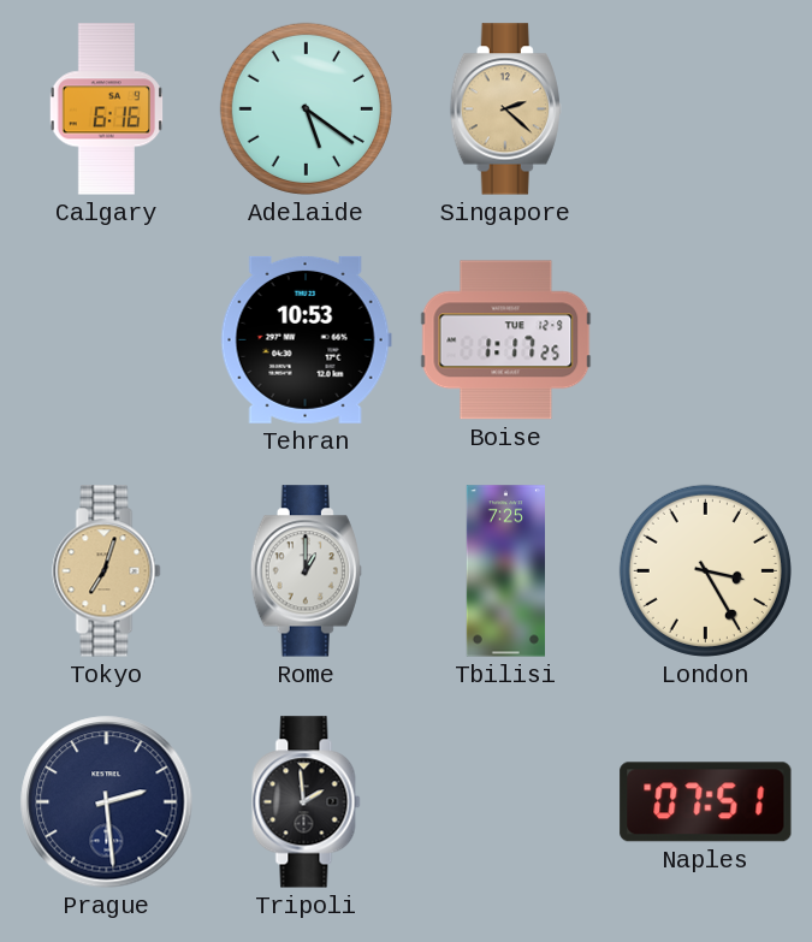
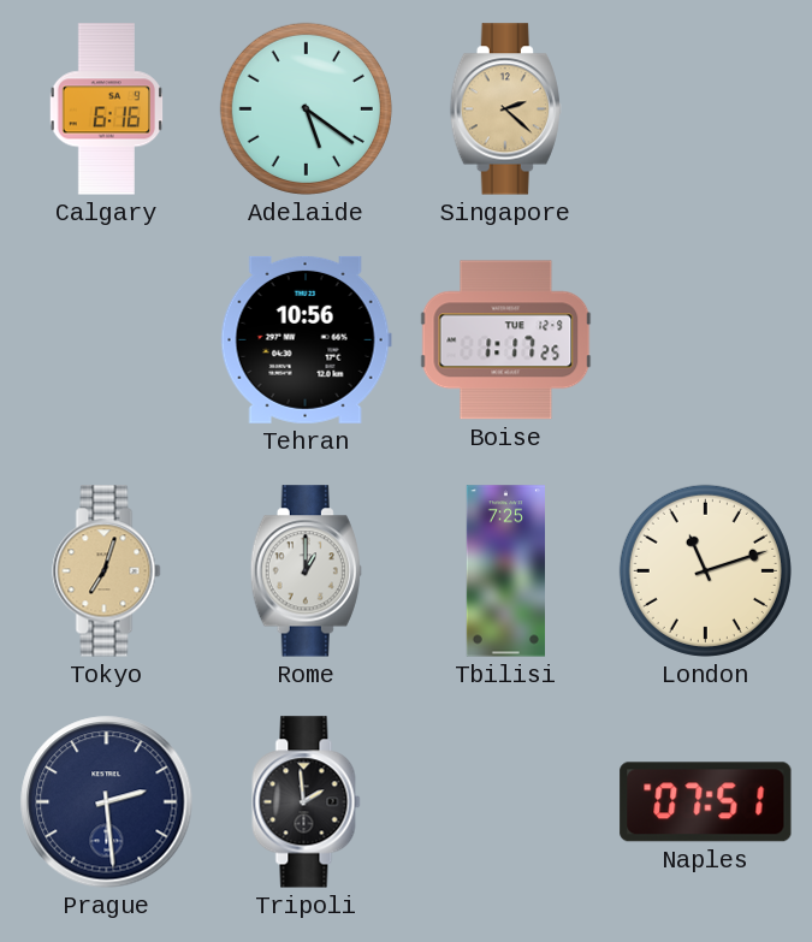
Tehran: 10:53 -> 10:56 (306, 339)
London: 3:25 -> 11:12 (705, 570)
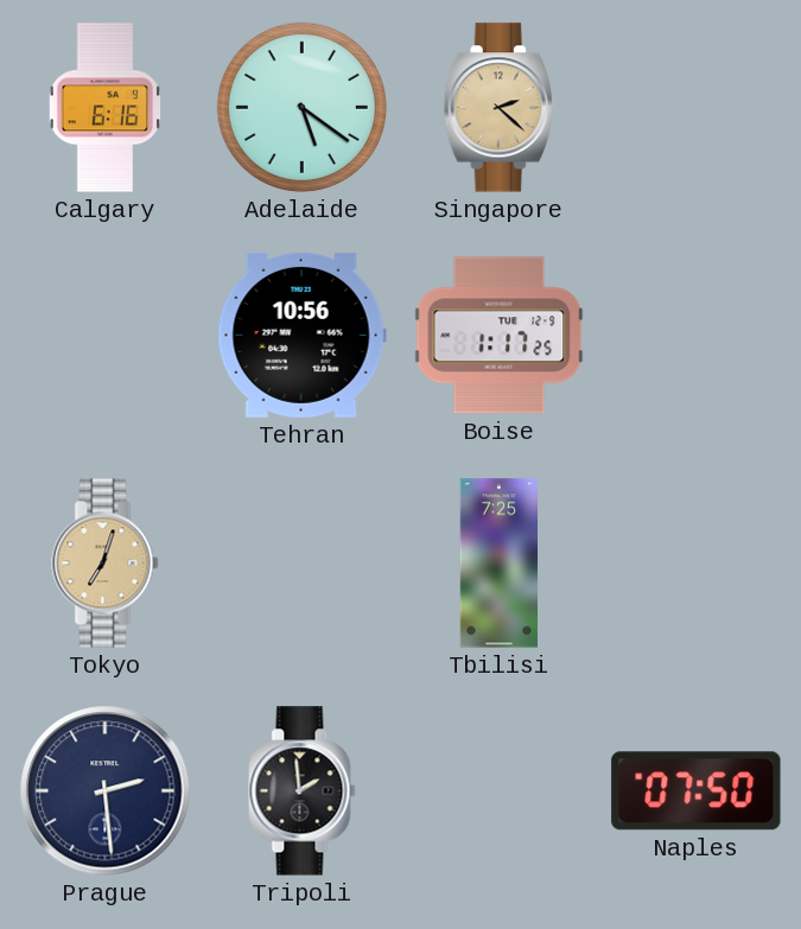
Rome: 1:00 -> none (306, 571)
London: 11:12 -> none (705, 570)
Naples: 07:51 -> 07:50 (697, 791)
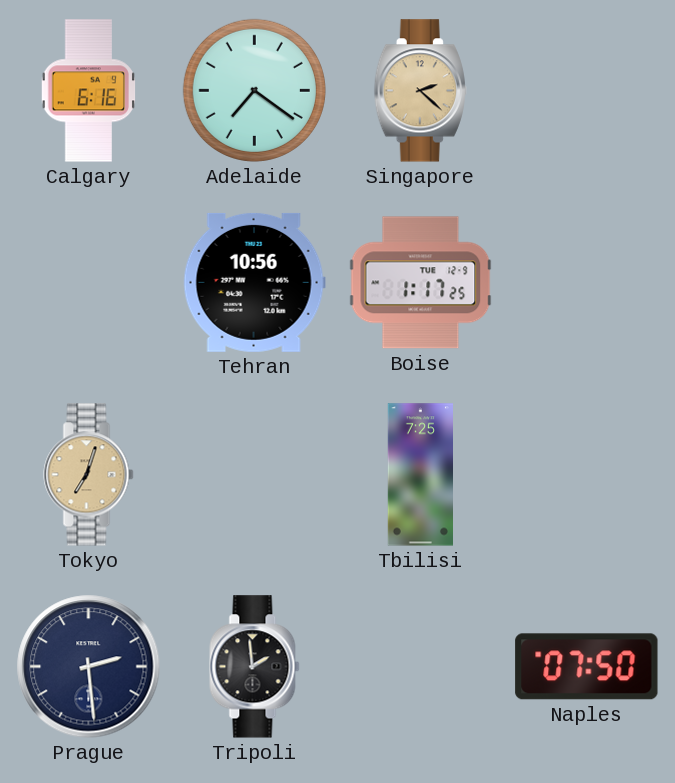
Adelaide: 5:21 -> 7:21 (254, 90)
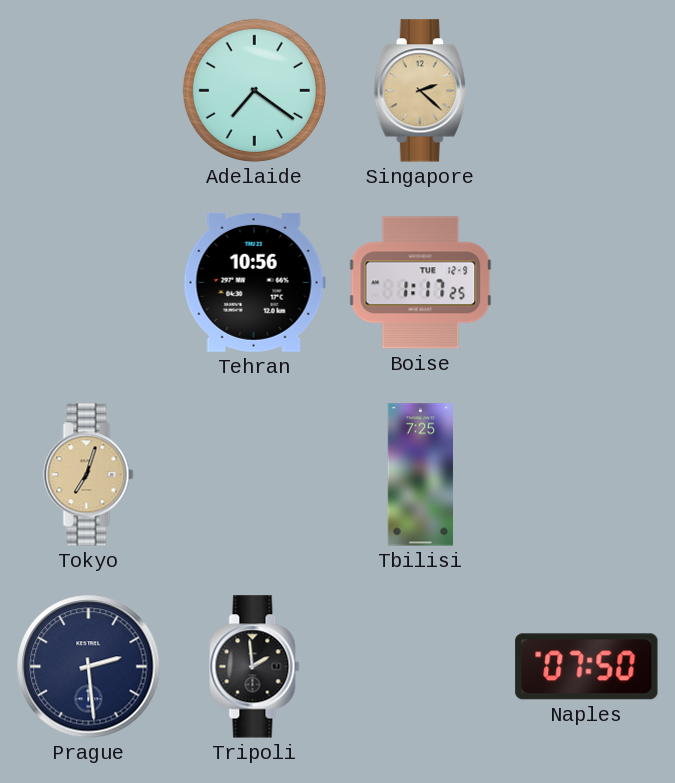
Calgary: 6:16 -> none (88, 91)
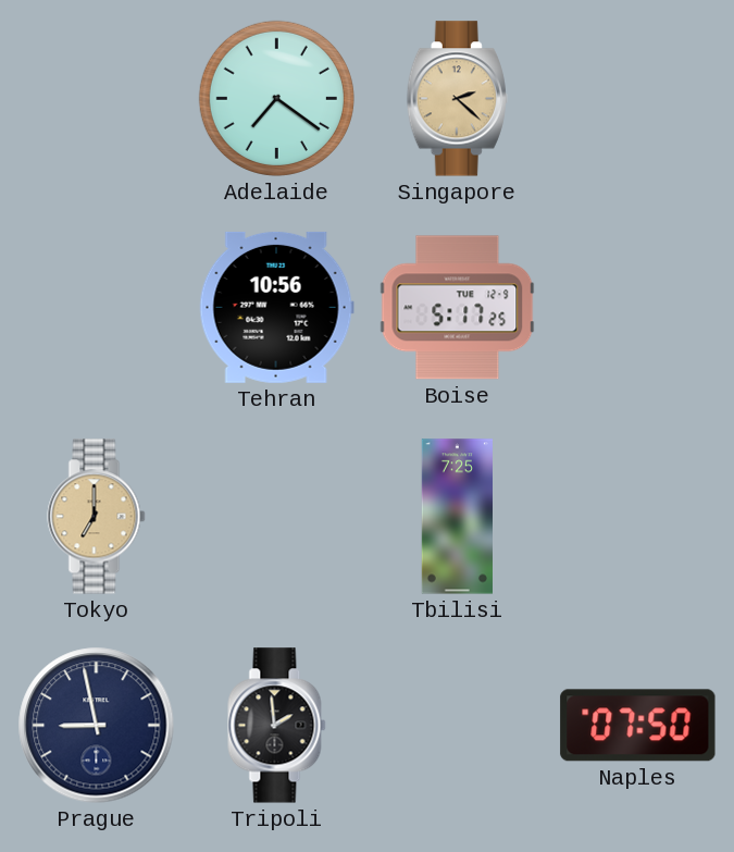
Boise: 1:17 -> 5:17 (458, 308)
Tokyo: 7:03 -> 7:00 (97, 517)
Prague: 2:29 -> 8:58 (97, 726)
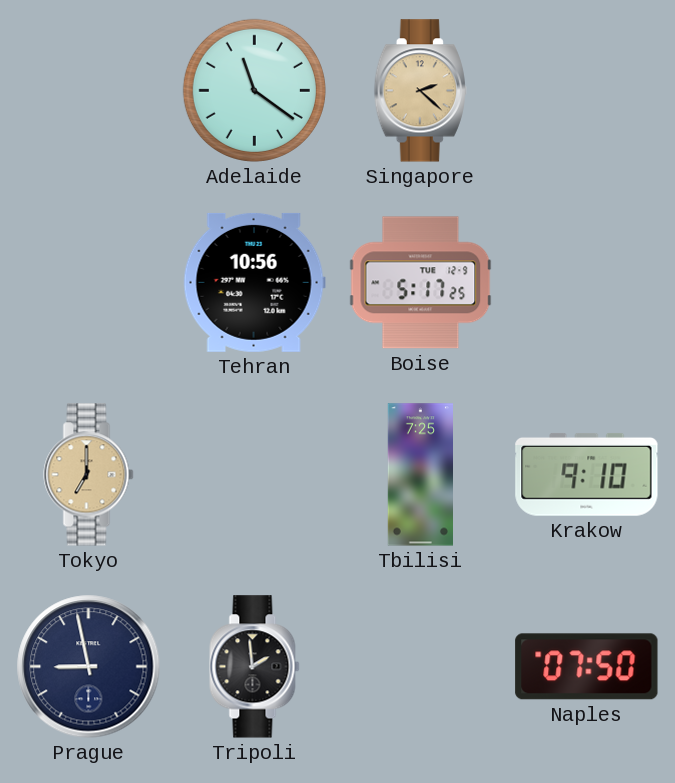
Adelaide: 7:21 -> 11:21 (254, 90)
Krakow: none -> 9:10 (587, 475)
